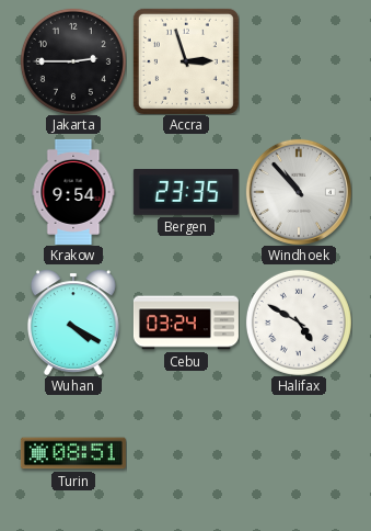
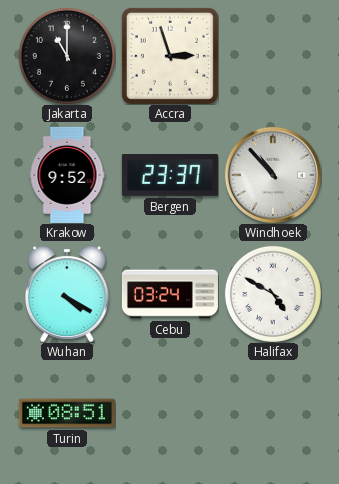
Jakarta: 2:45 -> 11:00 (67, 56)
Krakow: 9:54 -> 9:52 (67, 175)
Bergen: 23:35 -> 23:37 (170, 176)
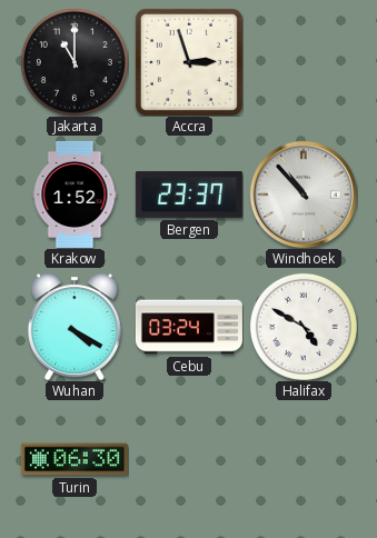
Krakow: 9:52 -> 1:52 (75, 195)
Turin: 08:51 -> 06:30 (75, 459)
